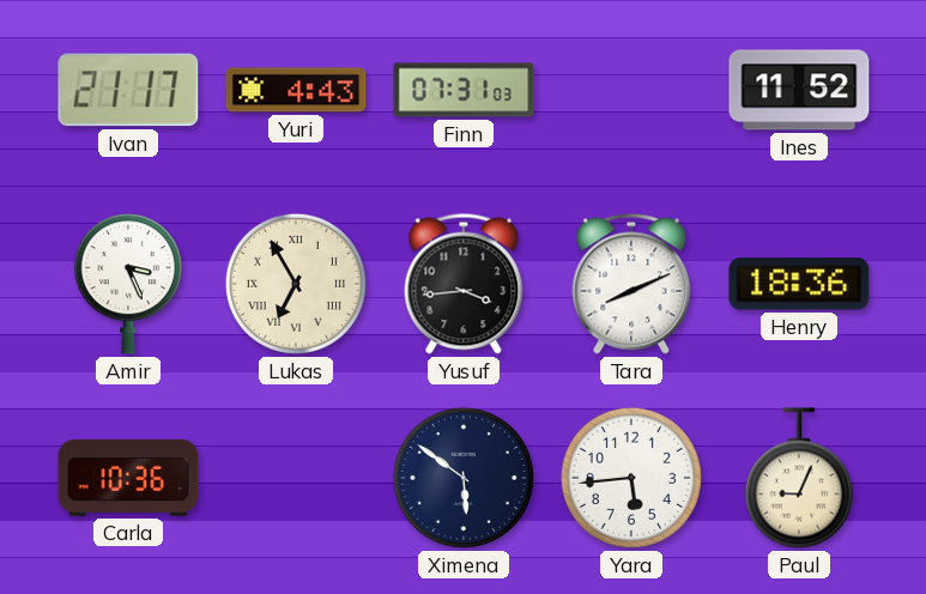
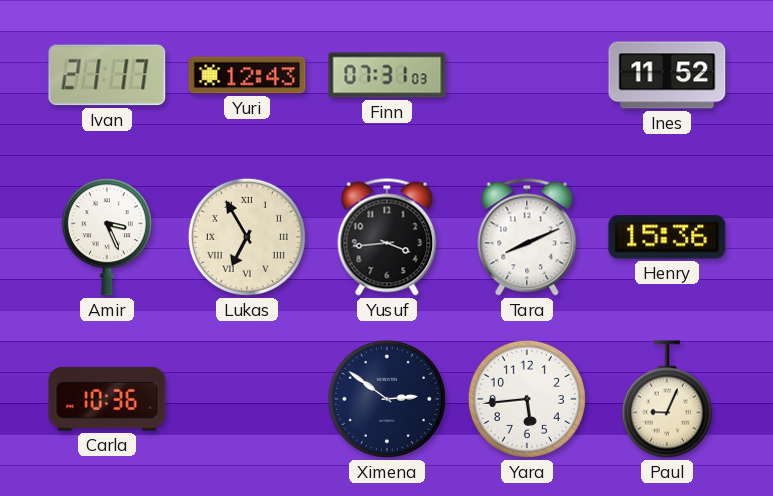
Yuri: 4:43 -> 12:43 (247, 75)
Henry: 18:36 -> 15:36 (667, 237)
Ximena: 5:51 -> 2:51 (387, 399)
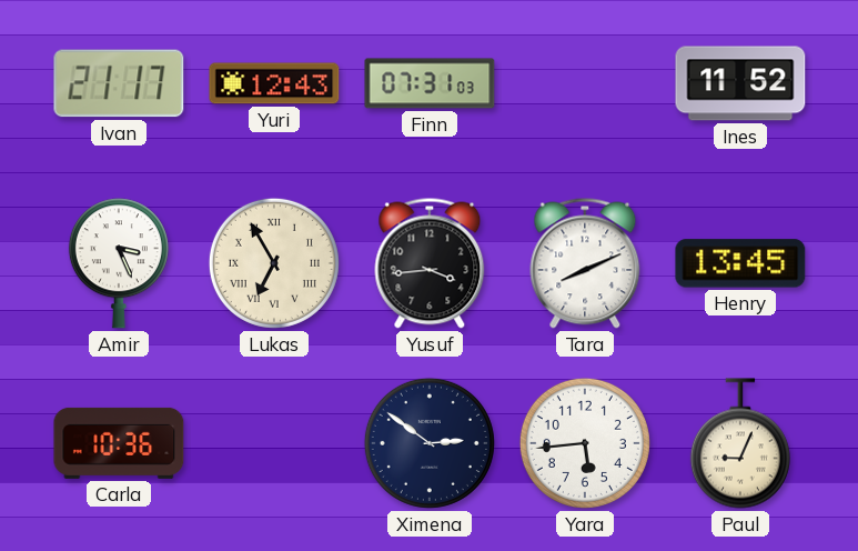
Henry: 15:36 -> 13:45 (740, 263)
